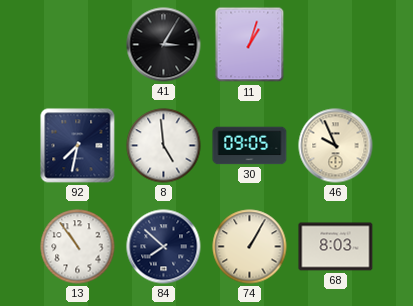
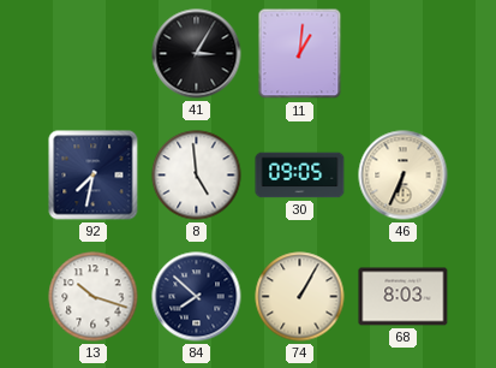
11: 1:03 -> 1:01 (300, 54)
46: 9:56 -> 6:34 (404, 176)
13: 10:54 -> 10:18 (94, 297)
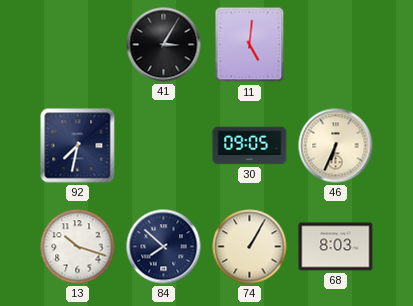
11: 1:01 -> 5:01 (250, 45)
8: 4:59 -> none (197, 176)
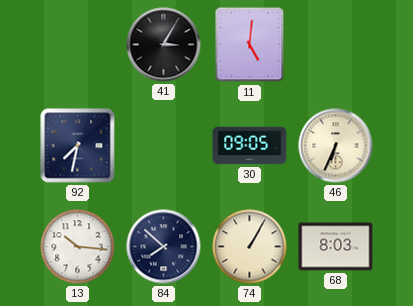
13: 10:18 -> 10:16 (78, 247)
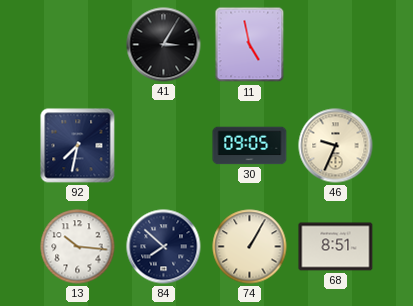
11: 5:01 -> 4:58 (250, 45)
46: 6:34 -> 9:34 (336, 146)
68: 8:03 -> 8:51 (336, 247)
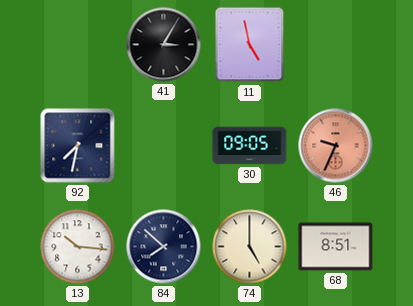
46 dial: cream -> salmon (336, 146)
74: 1:05 -> 5:00 (250, 247)
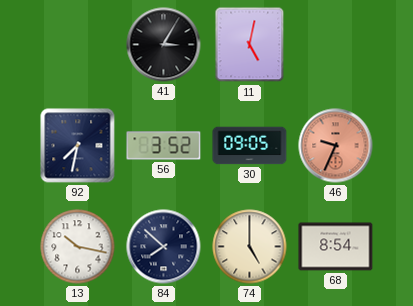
11: 4:58 -> 5:02 (250, 45)
56: none -> 3:52 (164, 146)
13: 10:16 -> 10:17 (78, 247)
68: 8:51 -> 8:54 (336, 247)
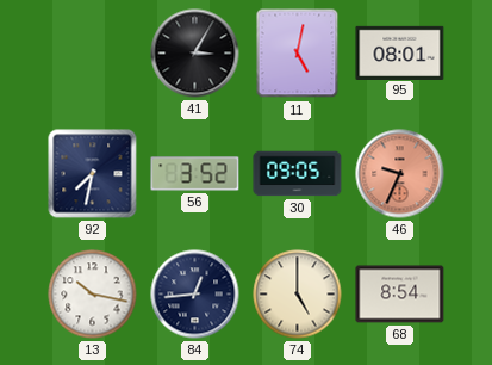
95: none -> 08:01 (400, 52)
84: 7:52 -> 12:44 (195, 295)
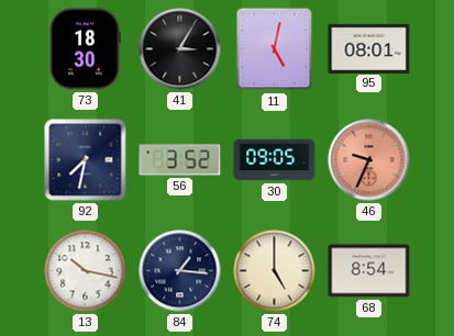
73: none -> 18:30 (85, 49)
84: 12:44 -> 1:16 (180, 271)
